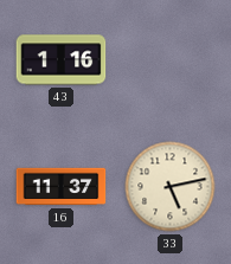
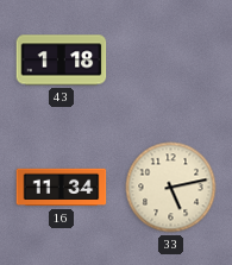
43: 1:16 -> 1:18 (62, 61)
16: 11:37 -> 11:34 (62, 188)
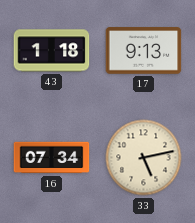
17: none -> 9:13 (144, 51)
16: 11:34 -> 07:34 (52, 158)
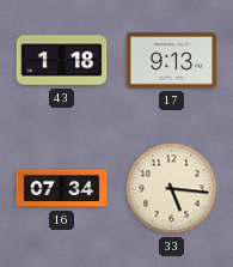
33: 5:13 -> 5:16 (172, 189)
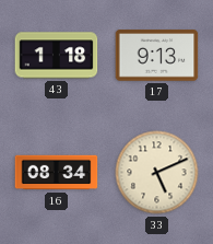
16: 07:34 -> 08:34 (57, 173)
33: 5:16 -> 5:11 (157, 173)
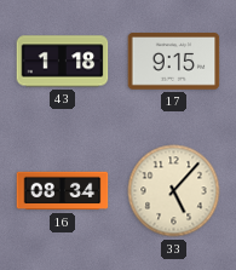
17: 9:13 -> 9:15 (174, 62)
33: 5:11 -> 5:07 (174, 191)
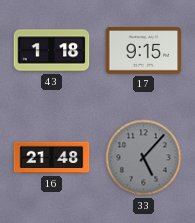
16: 08:34 -> 21:48 (52, 158)
33 dial: cream -> grey (144, 158)
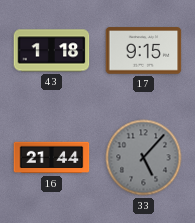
16: 21:48 -> 21:44 (52, 158)
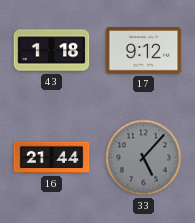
17: 9:15 -> 9:12 (144, 51)
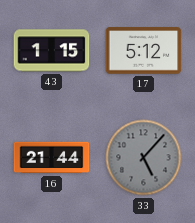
43: 1:18 -> 1:15 (52, 51)
17: 9:12 -> 5:12 (144, 51)
